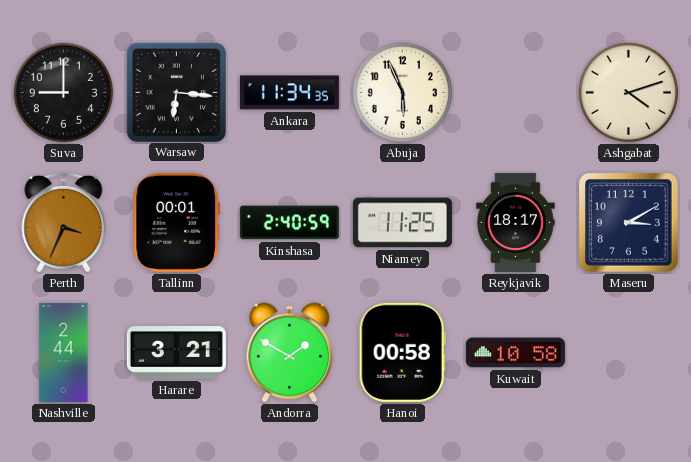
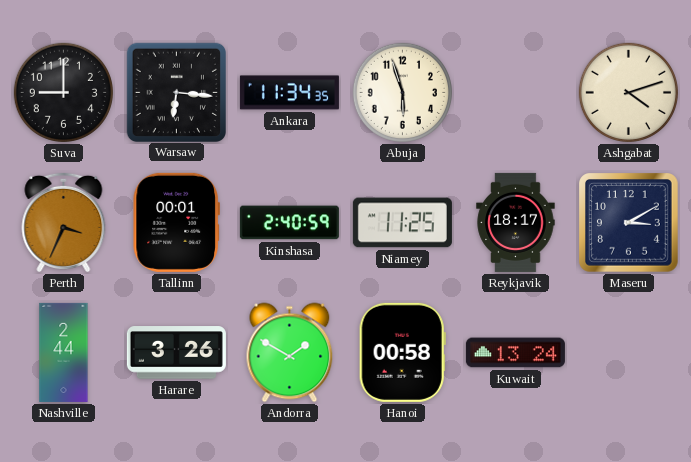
Abuja: 5:56 -> 5:57 (402, 92)
Harare: 3:21 -> 3:26 (176, 353)
Kuwait: 10:58 -> 13:24 (515, 353)
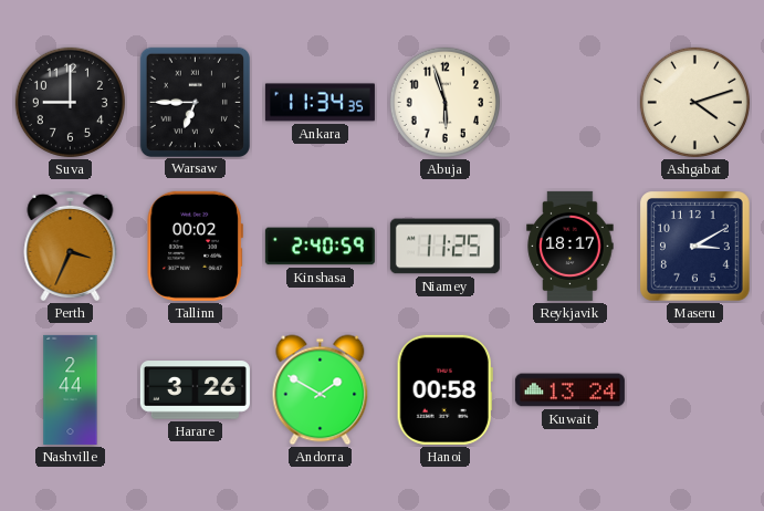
Warsaw: 6:16 -> 6:45 (195, 102)
Tallinn: 00:01 -> 00:02 (195, 246)
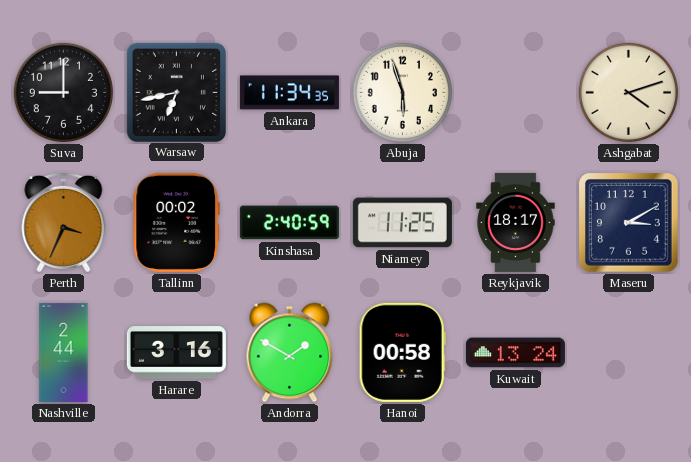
Warsaw: 6:45 -> 6:43 (176, 92)
Harare: 3:26 -> 3:16 (176, 353)
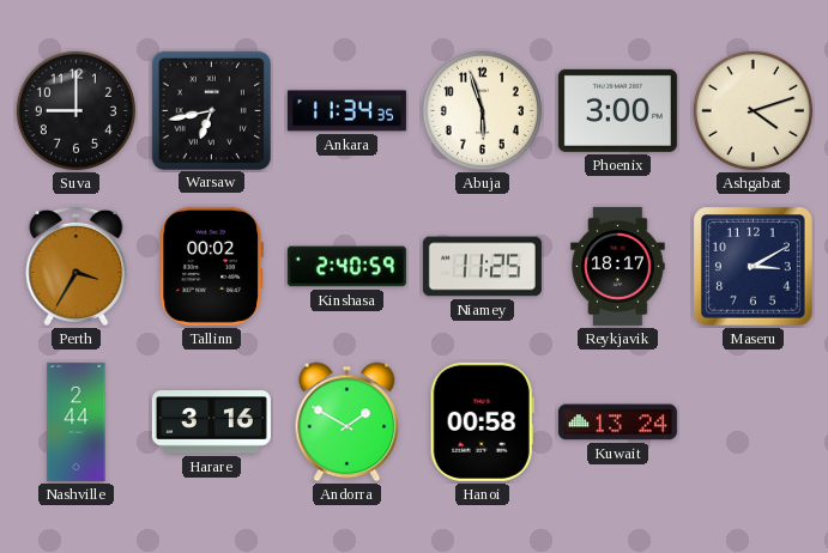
Phoenix: none -> 3:00 (617, 110)
Perth: 3:34 -> 3:35 (77, 266)
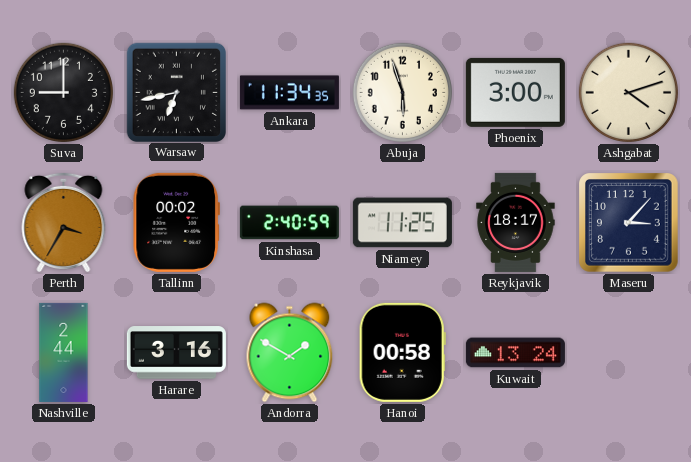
Maseru: 3:10 -> 3:07 (629, 223)
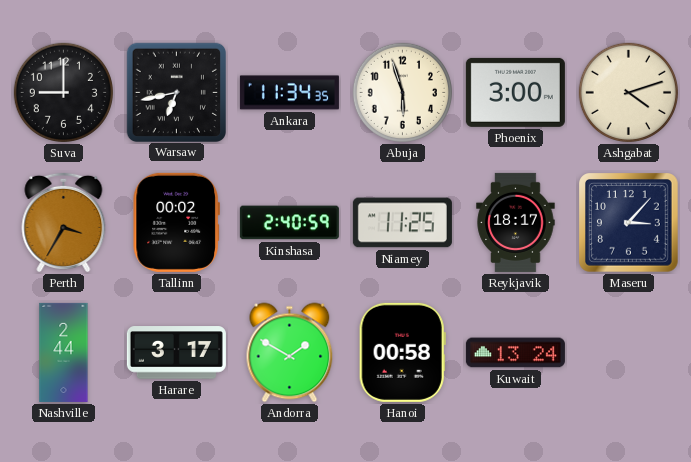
Harare: 3:16 -> 3:17 (176, 353)
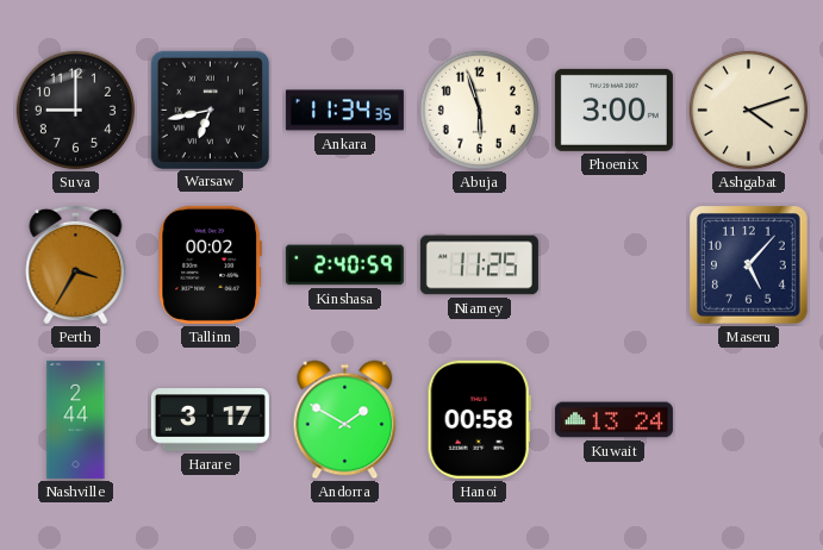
Reykjavik: 18:17 -> none (516, 222)
Maseru: 3:07 -> 5:07 (749, 265)
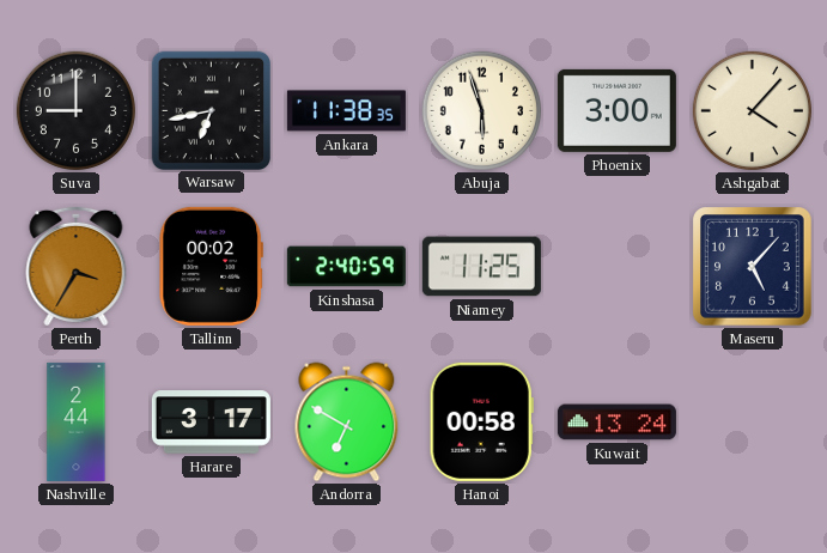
Ankara: 11:34 -> 11:38 (346, 111)
Ashgabat: 4:12 -> 4:07 (752, 110)
Andorra: 1:50 -> 6:50 (347, 423)
